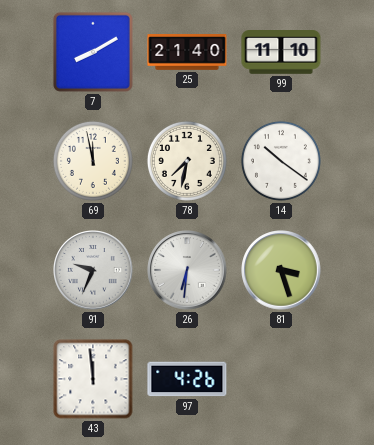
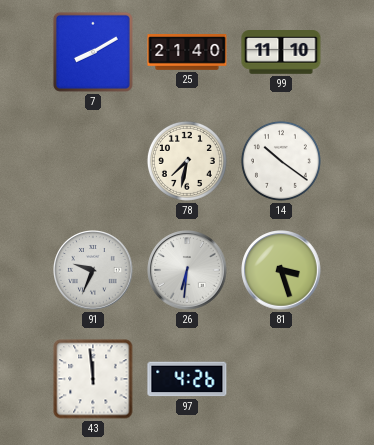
69: 11:58 -> none (93, 161)
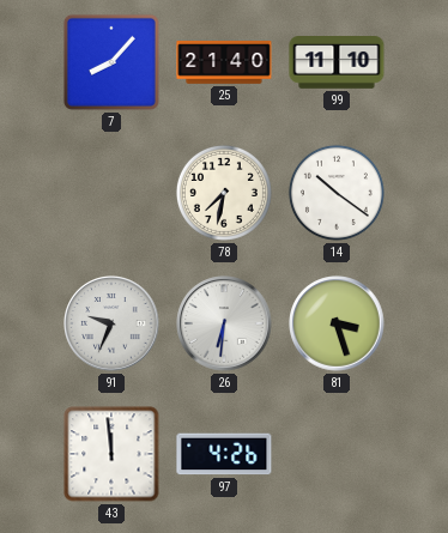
7: 8:10 -> 8:07 (111, 62)
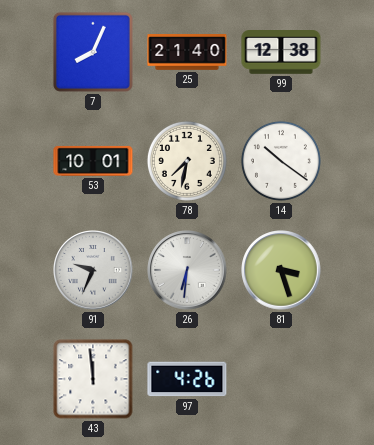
7: 8:07 -> 8:04 (93, 52)
99: 11:10 -> 12:38 (281, 52)
53: none -> 10:01 (93, 161)
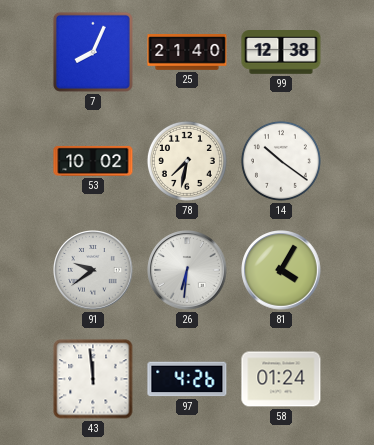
53: 10:01 -> 10:02 (93, 161)
91: 9:34 -> 9:39 (93, 270)
81: 3:27 -> 4:05 (281, 270)
58: none -> 01:24 (281, 379)
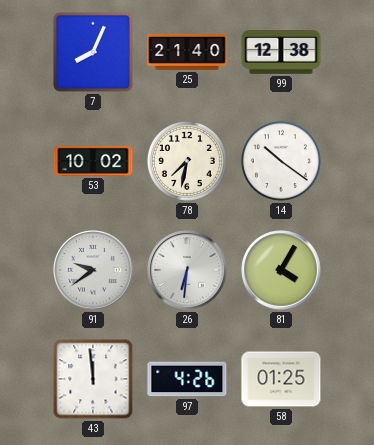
58: 01:24 -> 01:25 (281, 379)
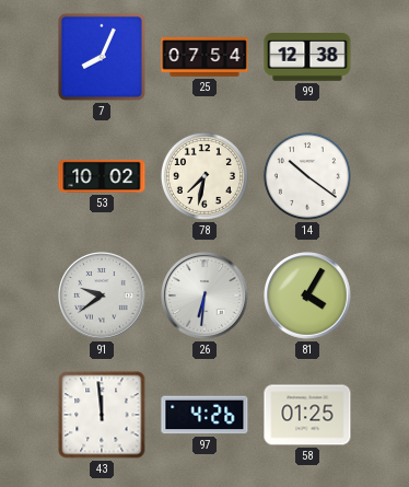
25: 21:40 -> 07:54 (204, 58)
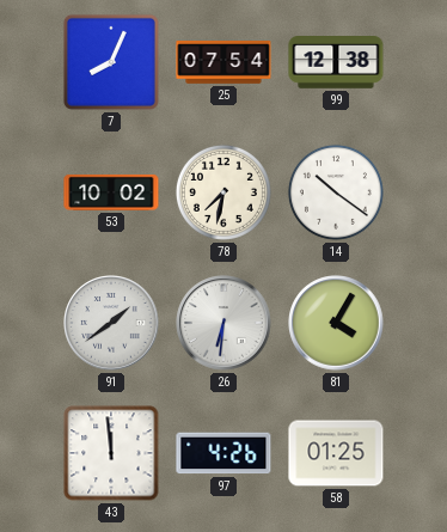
91: 9:39 -> 1:39 (111, 323)
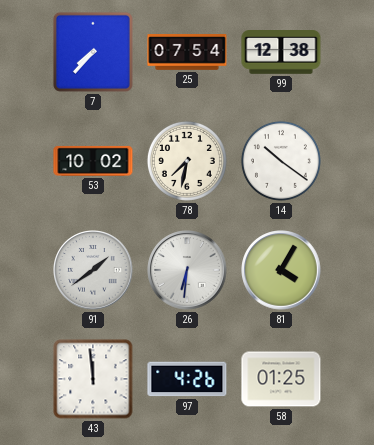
7: 8:04 -> 7:37 (93, 52)
